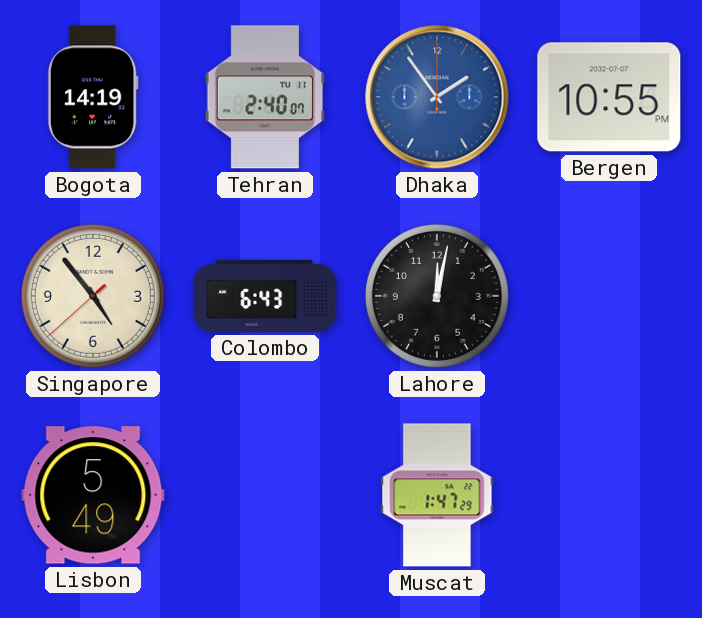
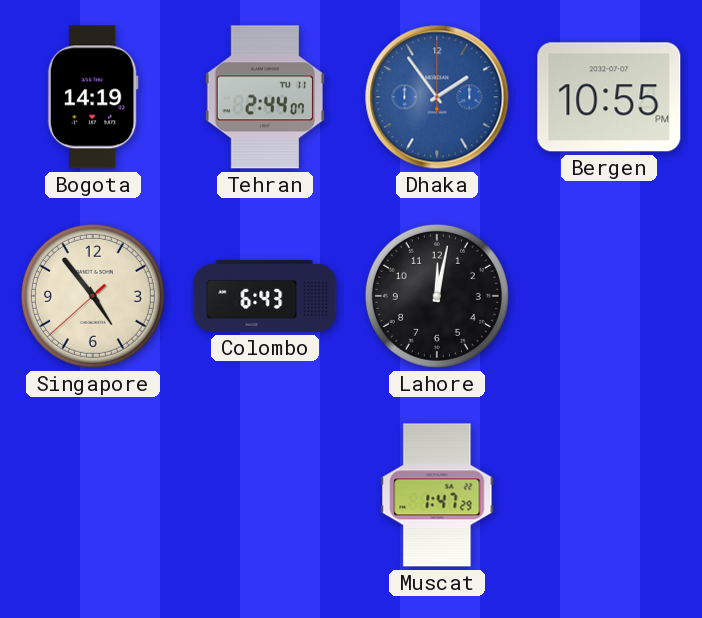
Tehran: 2:40 -> 2:44 (265, 97)
Lisbon: 5:49 -> none (93, 495)
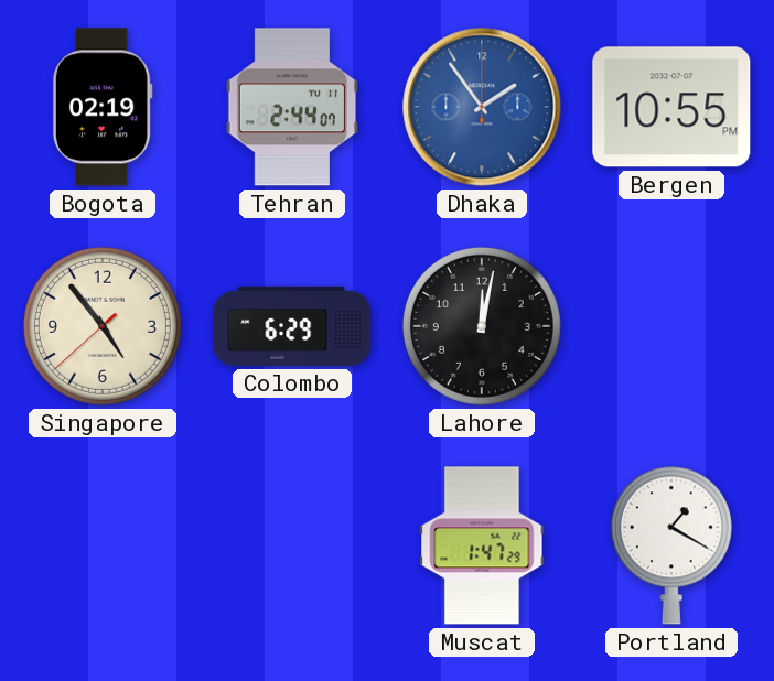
Bogota: 14:19 -> 02:19 (103, 107)
Colombo: 6:43 -> 6:29 (292, 326)
Portland: none -> 1:20 (671, 545)
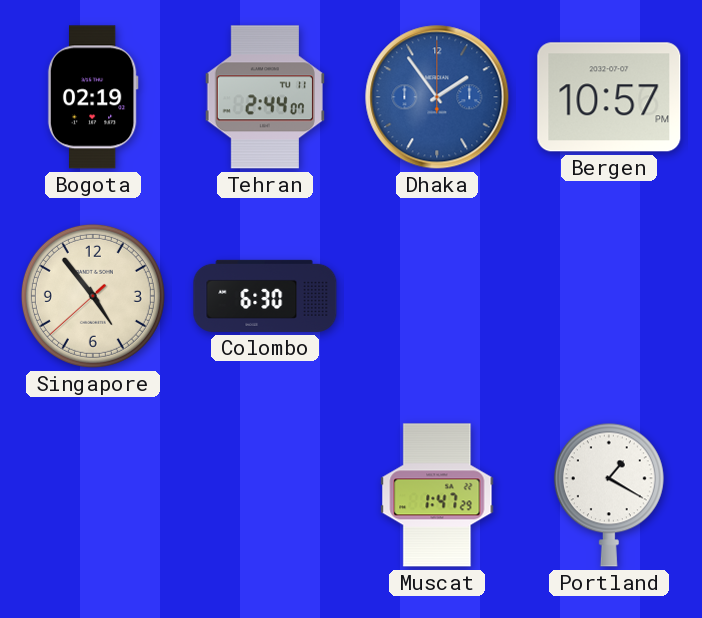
Bergen: 10:55 -> 10:57 (609, 97)
Colombo: 6:29 -> 6:30 (265, 296)
Lahore: 12:02 -> none (482, 326)
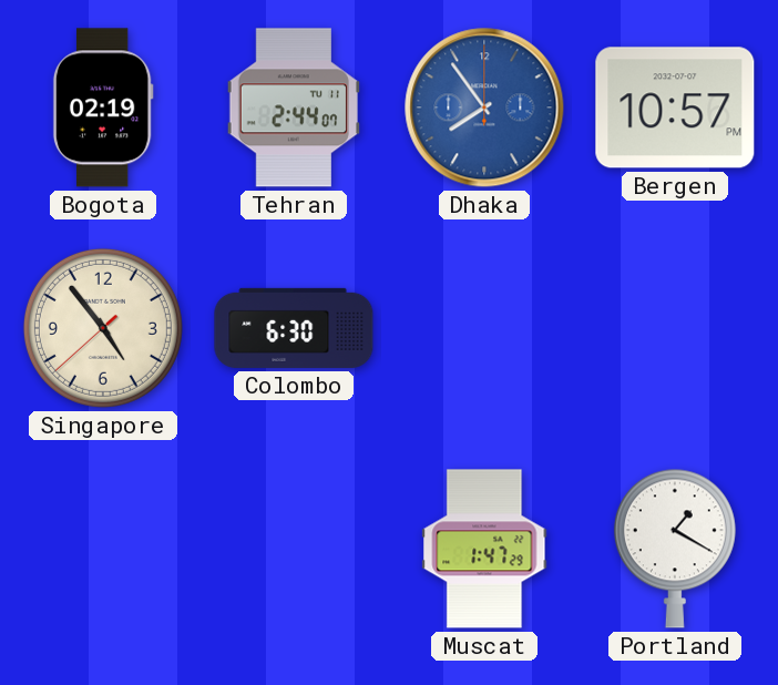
Dhaka: 1:54 -> 7:54 (484, 108)
